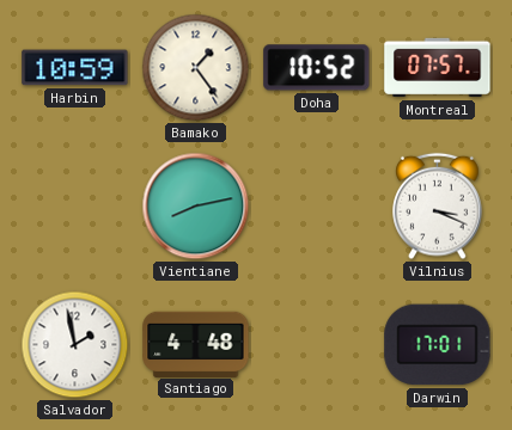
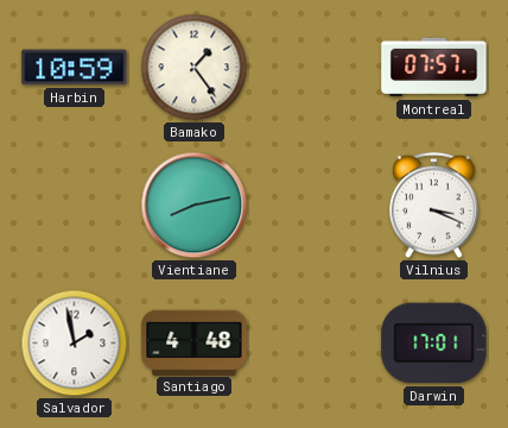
Doha: 10:52 -> none (317, 68)
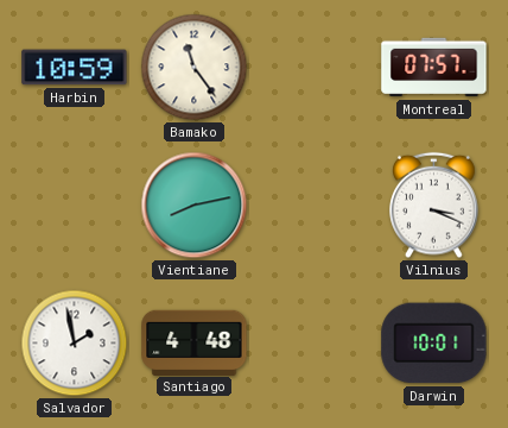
Bamako: 1:24 -> 11:24 (195, 68)
Darwin: 17:01 -> 10:01 (434, 344)
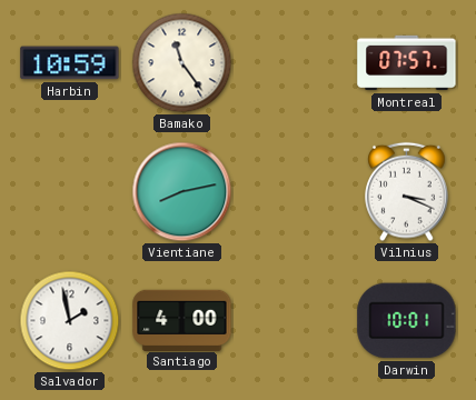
Santiago: 4:48 -> 4:00 (182, 320)
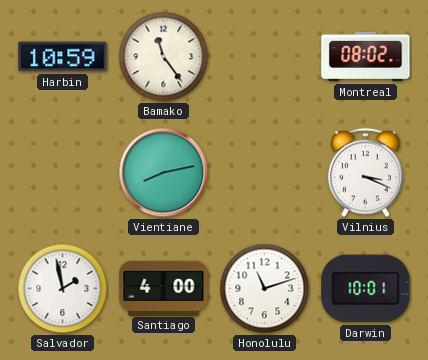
Montreal: 07:57 -> 08:02 (366, 57)
Honolulu: none -> 11:12 (265, 289)
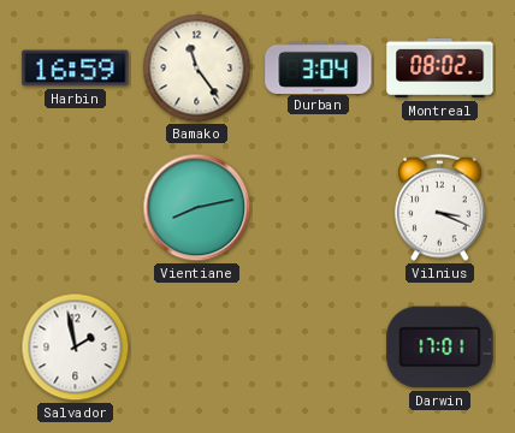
Harbin: 10:59 -> 16:59 (76, 69)
Durban: none -> 3:04 (319, 67)
Santiago: 4:00 -> none (164, 288)
Honolulu: 11:12 -> none (265, 289)
Darwin: 10:01 -> 17:01 (440, 348)
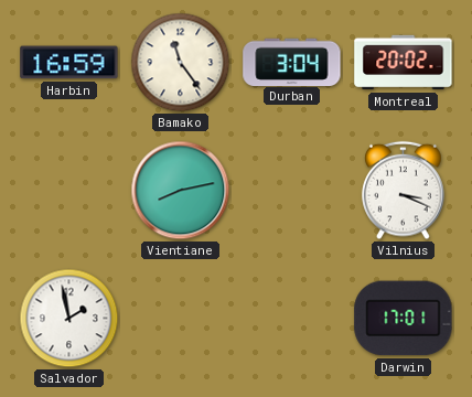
Montreal: 08:02 -> 20:02 (404, 63)
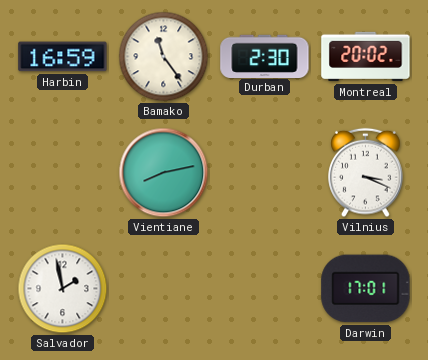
Durban: 3:04 -> 2:30 (265, 56)
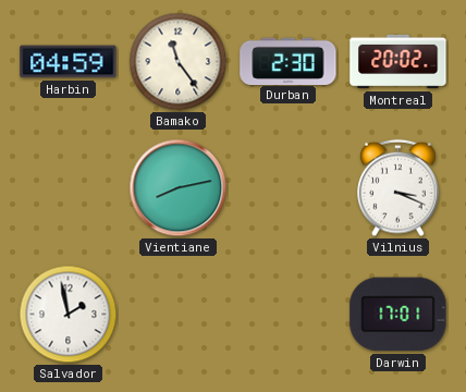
Harbin: 16:59 -> 04:59 (69, 62)
